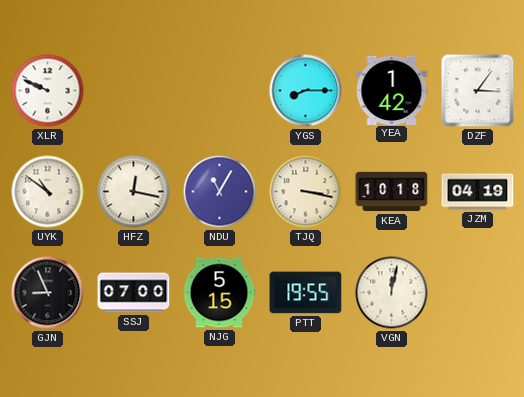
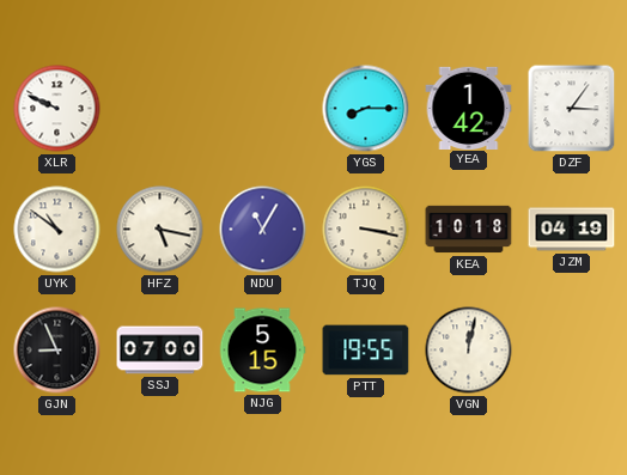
HFZ: 12:17 -> 5:17 (160, 230)
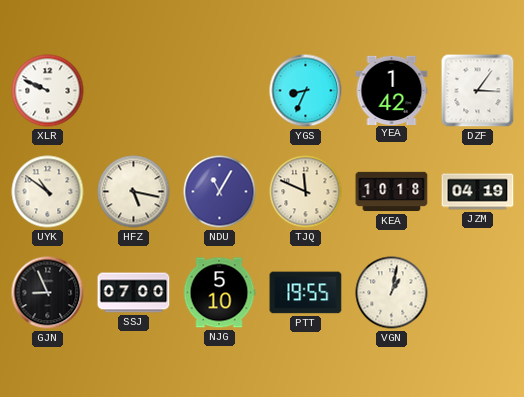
YGS: 8:15 -> 8:34 (306, 91)
TJQ: 3:17 -> 11:49 (306, 192)
NJG: 5:15 -> 5:10 (219, 293)
VGN: 12:02 -> 1:02 (392, 293)
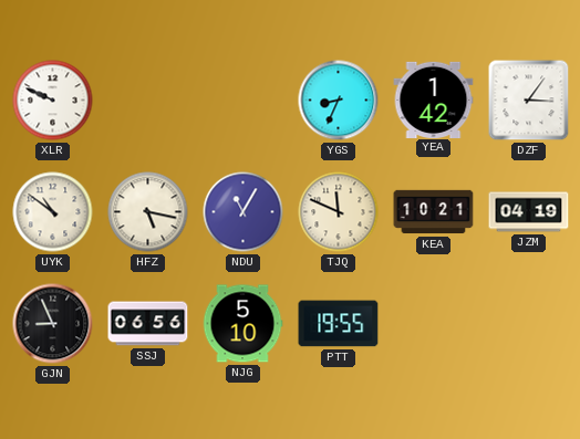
KEA: 10:18 -> 10:21 (434, 212)
SSJ: 07:00 -> 06:56 (148, 324)
VGN: 1:02 -> none (392, 293)
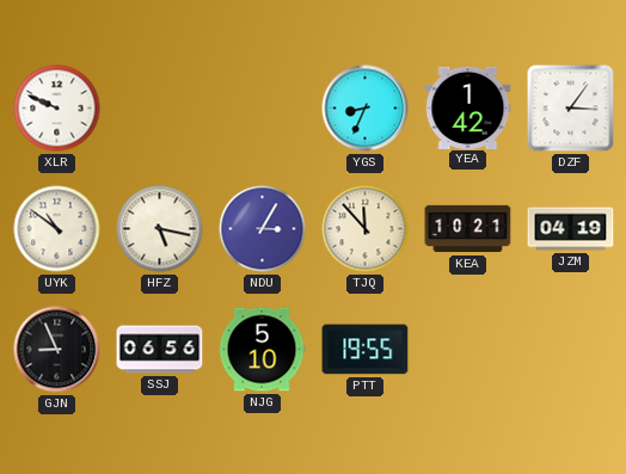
NDU: 11:05 -> 3:05 (263, 229)
TJQ: 11:49 -> 11:53 (366, 229)
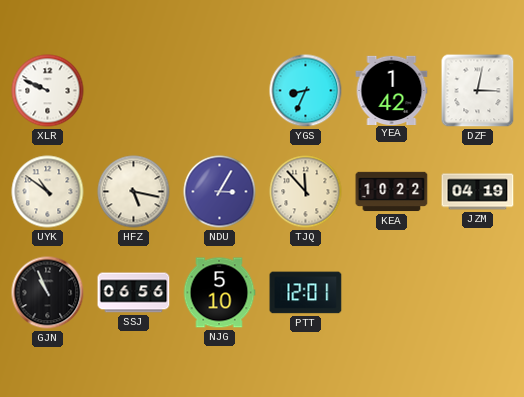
DZF: 3:06 -> 3:02 (478, 91)
KEA: 10:21 -> 10:22 (392, 192)
GJN: 8:56 -> 10:56 (48, 293)
PTT: 19:55 -> 12:01 (306, 293)
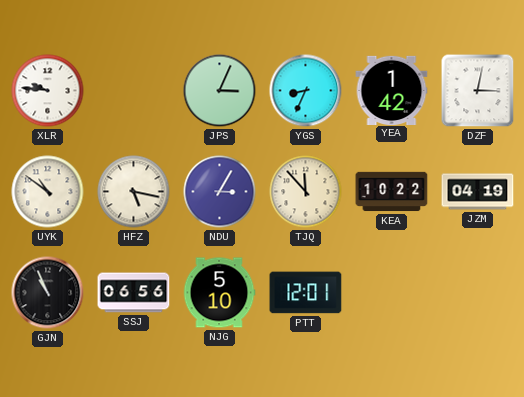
XLR: 9:49 -> 9:46 (48, 91)
JPS: none -> 3:04 (220, 91)
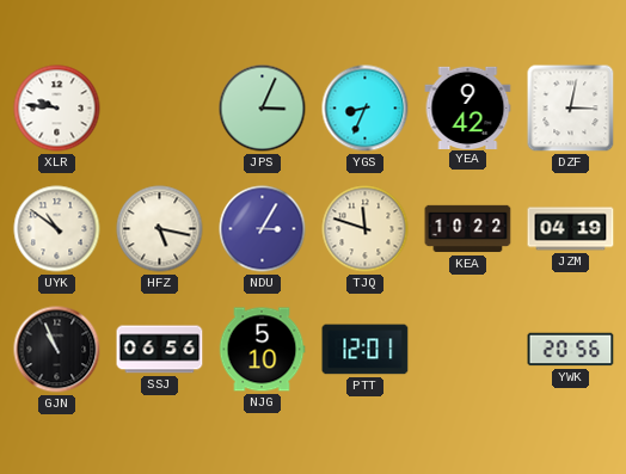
YEA: 1:42 -> 9:42 (468, 107)
TJQ: 11:53 -> 11:48 (366, 229)
YWK: none -> 20:56 (571, 350)
